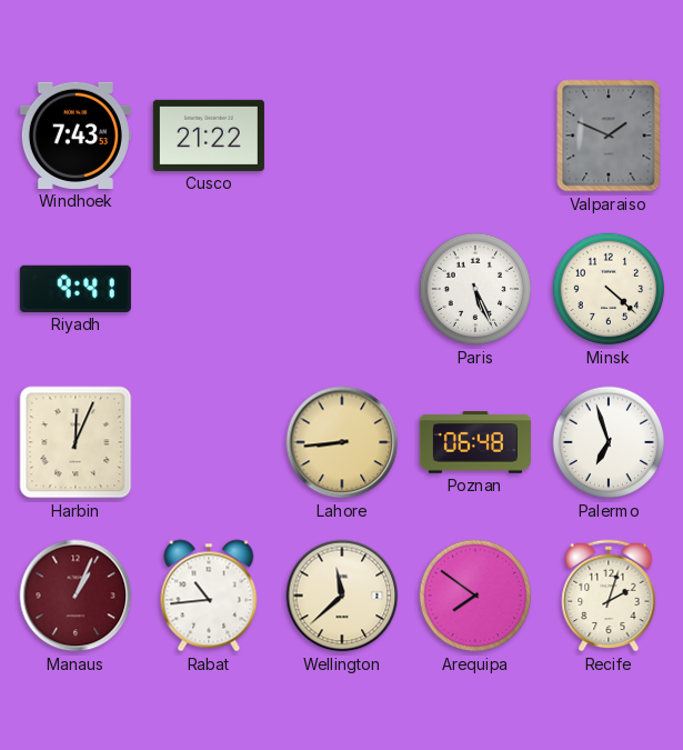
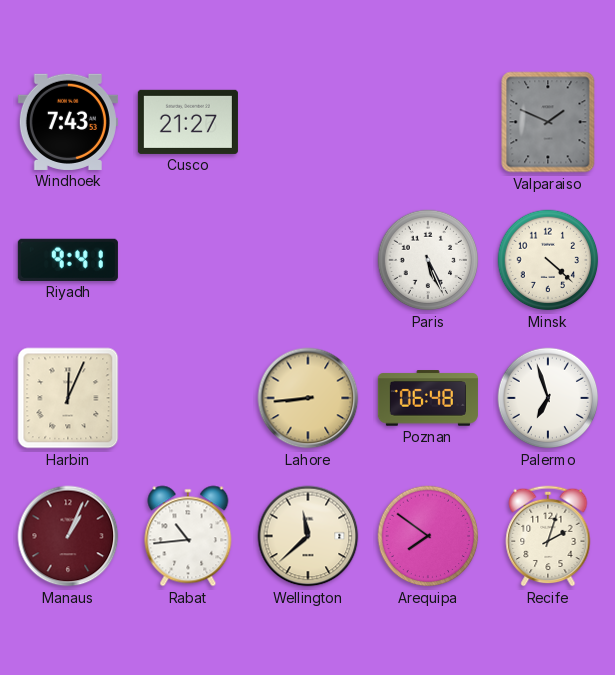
Cusco: 21:22 -> 21:27 (188, 122)
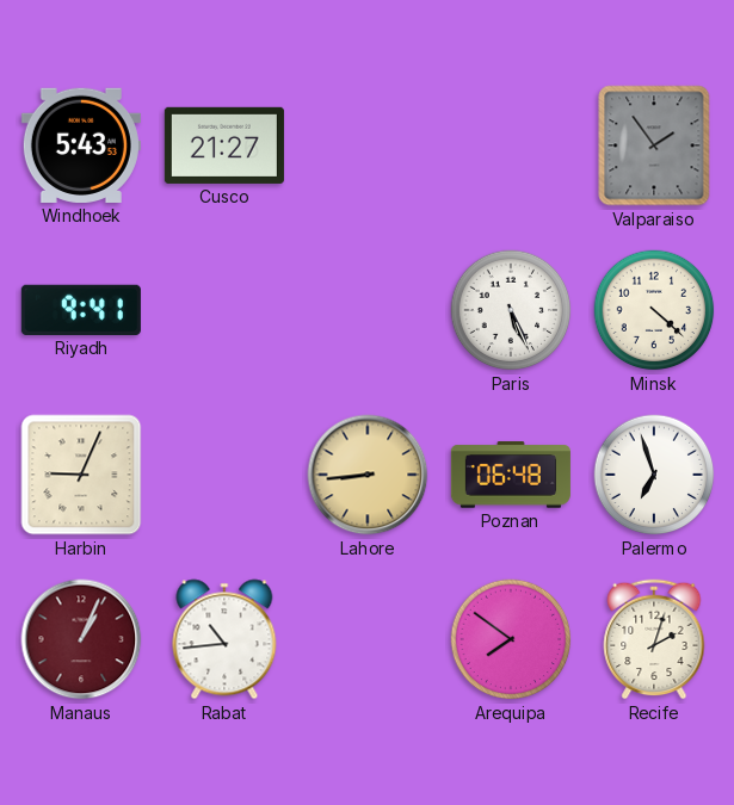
Windhoek: 7:43 -> 5:43 (81, 145)
Valparaiso: 1:49 -> 1:54 (654, 145)
Harbin: 12:04 -> 9:04 (81, 475)
Wellington: 11:38 -> none (308, 536)
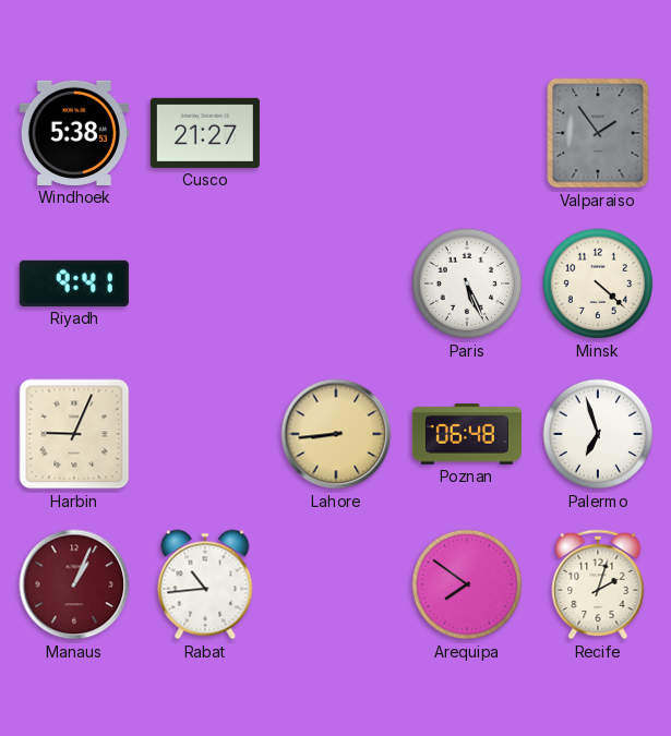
Windhoek: 5:43 -> 5:38 (74, 133)
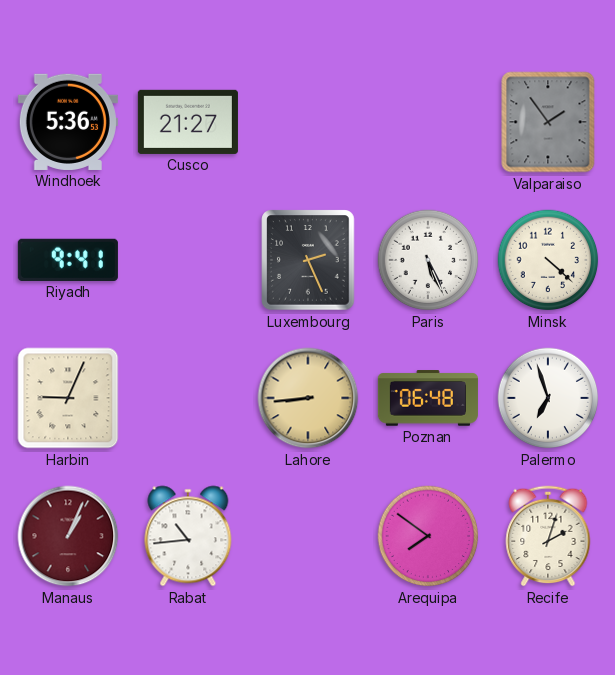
Windhoek: 5:38 -> 5:36 (68, 122)
Luxembourg: none -> 2:26 (308, 260)
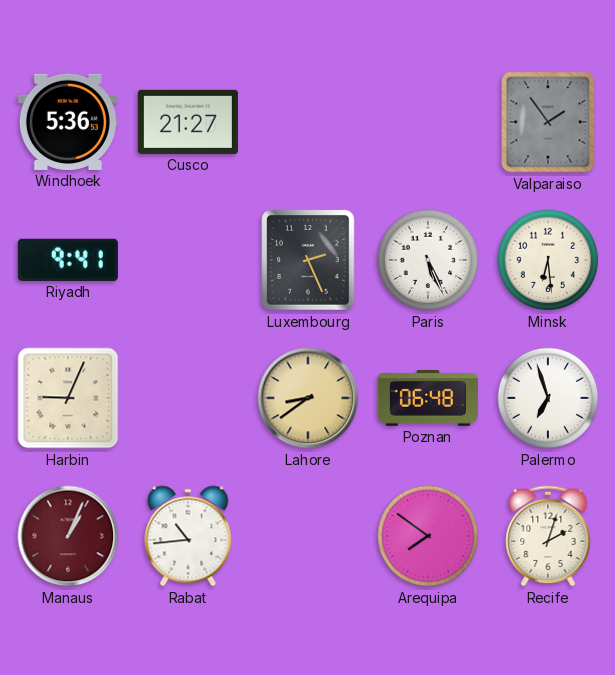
Minsk: 4:22 -> 6:29 (548, 260)
Lahore: 8:44 -> 8:39 (308, 398)
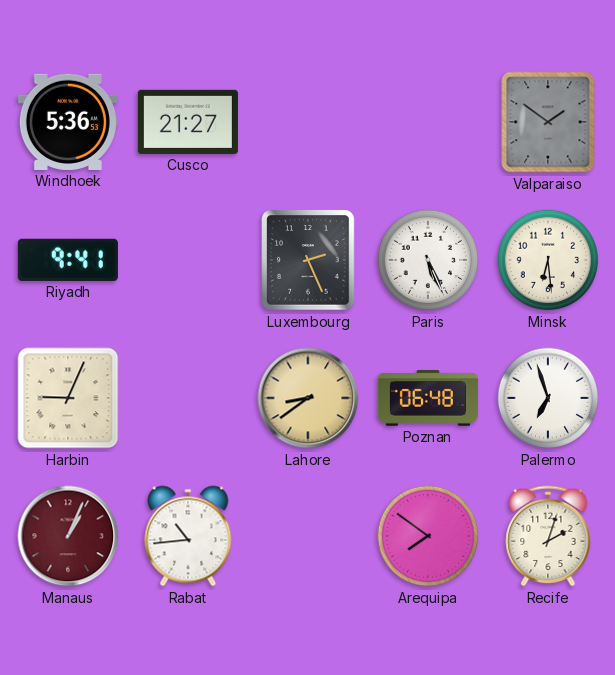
Valparaiso: 1:54 -> 1:51 (548, 122)
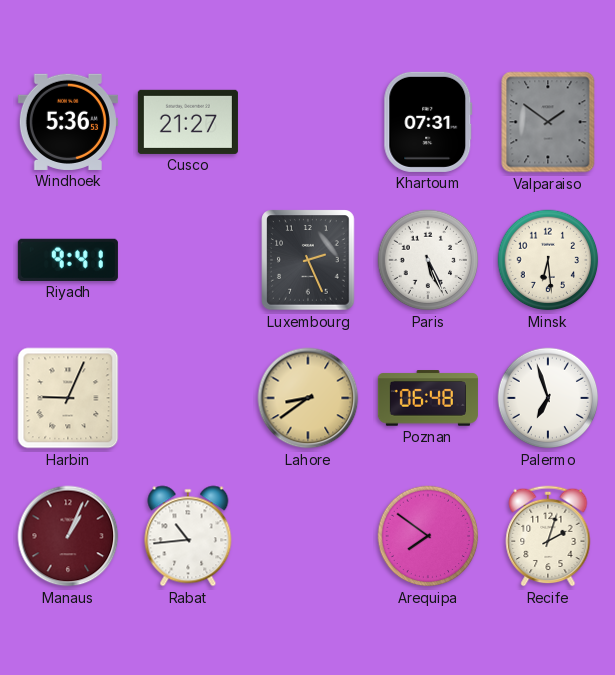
Khartoum: none -> 07:31 (428, 122)
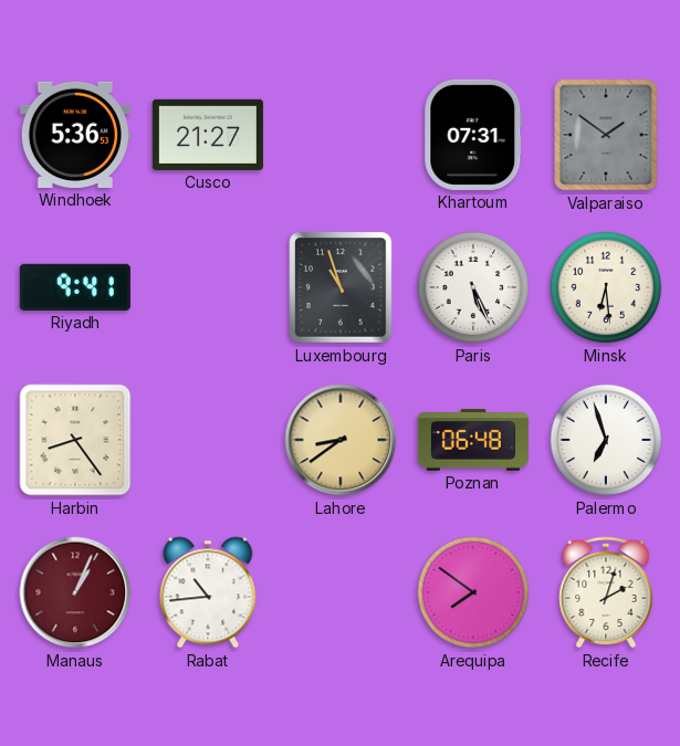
Luxembourg: 2:26 -> 10:57 (341, 287)
Harbin: 9:04 -> 8:24 (75, 440)
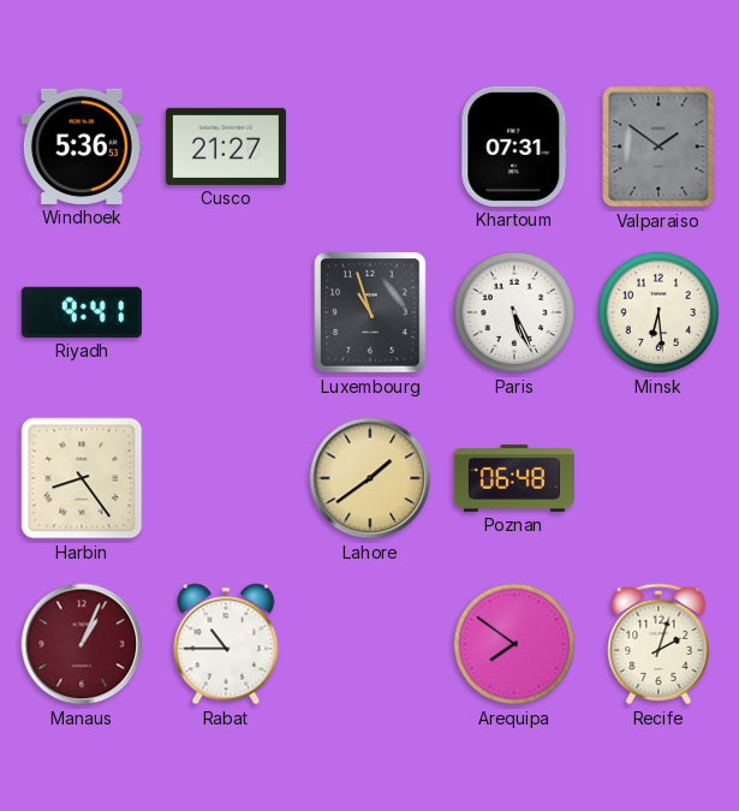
Lahore: 8:39 -> 1:39 (370, 478)
Palermo: 6:57 -> none (606, 440)
Rabat: 10:44 -> 10:45 (226, 644)
